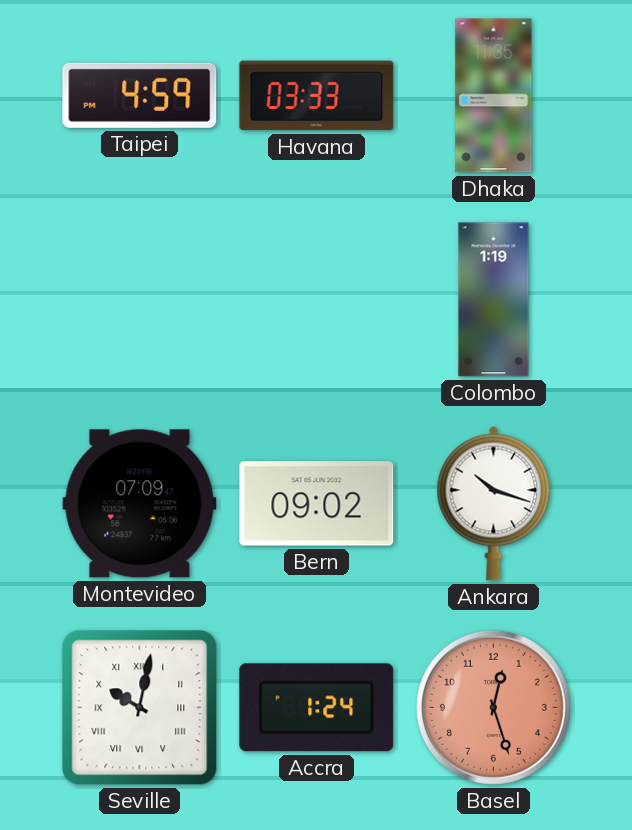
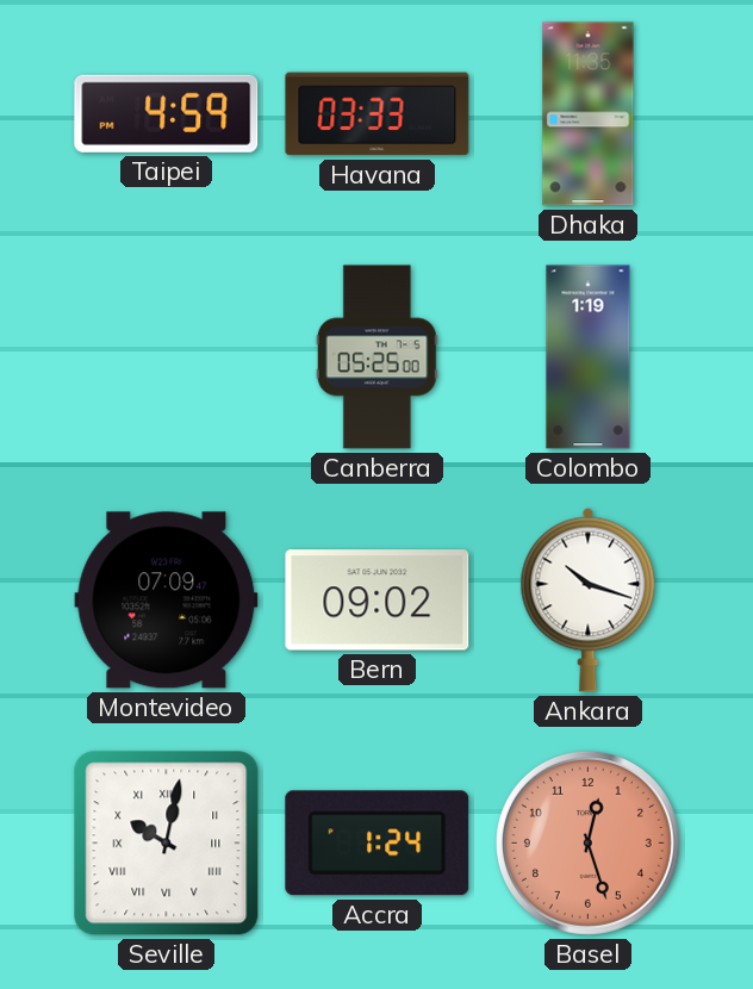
Canberra: none -> 05:25 (376, 357)
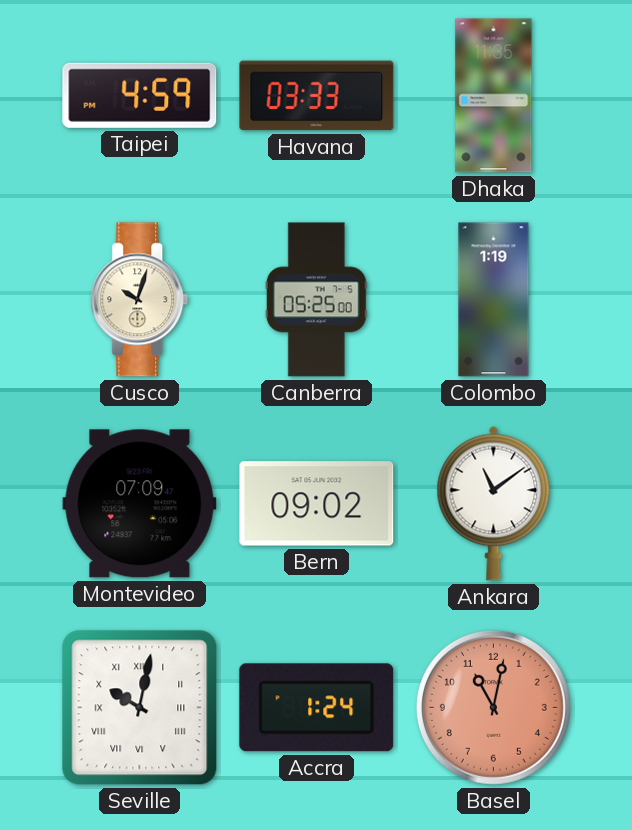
Cusco: none -> 10:03 (140, 300)
Ankara: 10:18 -> 11:09 (494, 503)
Basel: 12:27 -> 11:02 (493, 707)
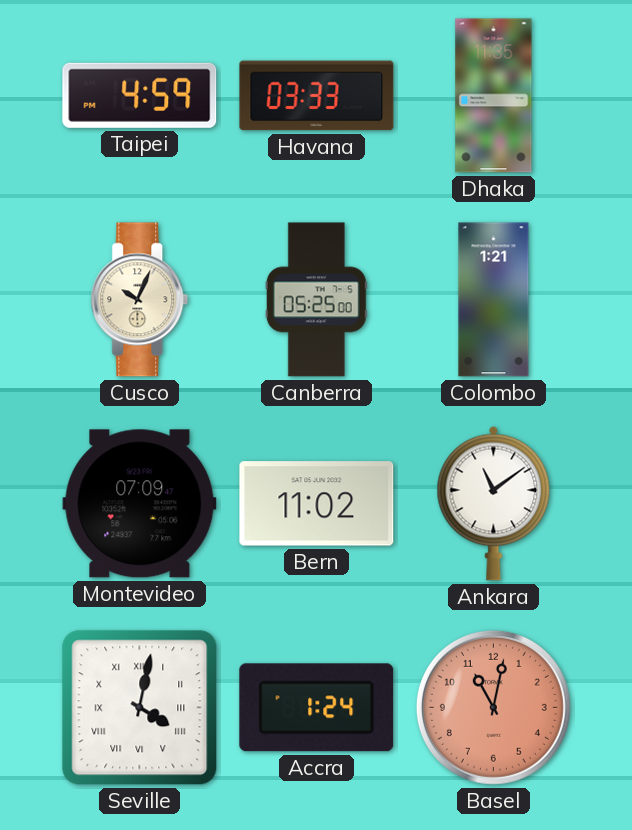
Cusco: 10:03 -> 10:04 (140, 300)
Colombo: 1:19 -> 1:21 (494, 300)
Bern: 09:02 -> 11:02 (317, 504)
Seville: 10:02 -> 4:02 (140, 708)
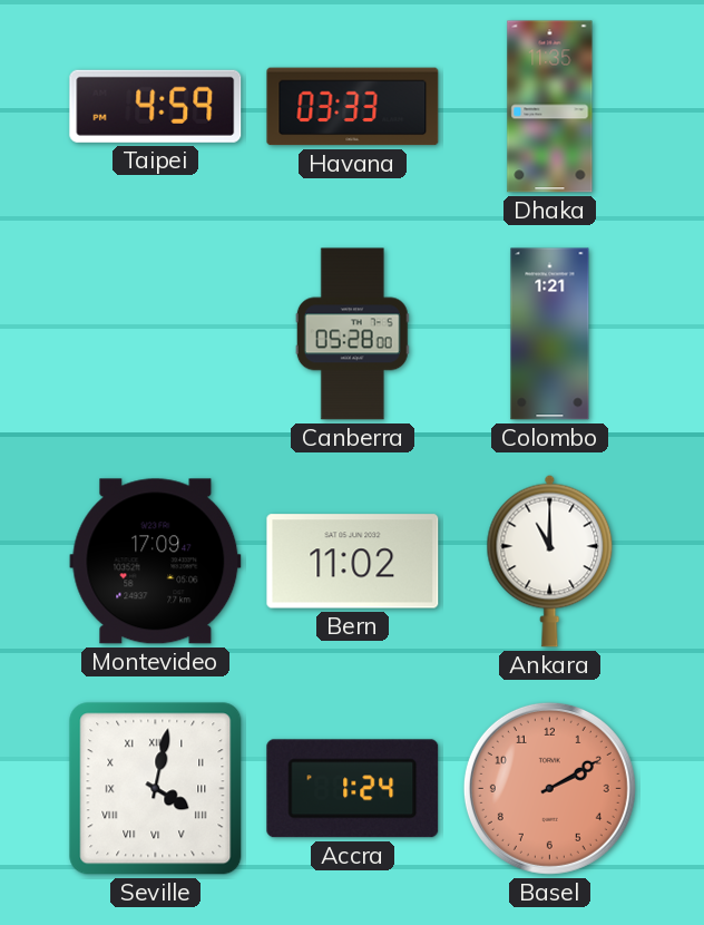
Cusco: 10:04 -> none (140, 300)
Canberra: 05:25 -> 05:28 (352, 334)
Montevideo: 07:09 -> 17:09 (156, 562)
Ankara: 11:09 -> 11:00 (550, 561)
Basel: 11:02 -> 2:10 (549, 788)
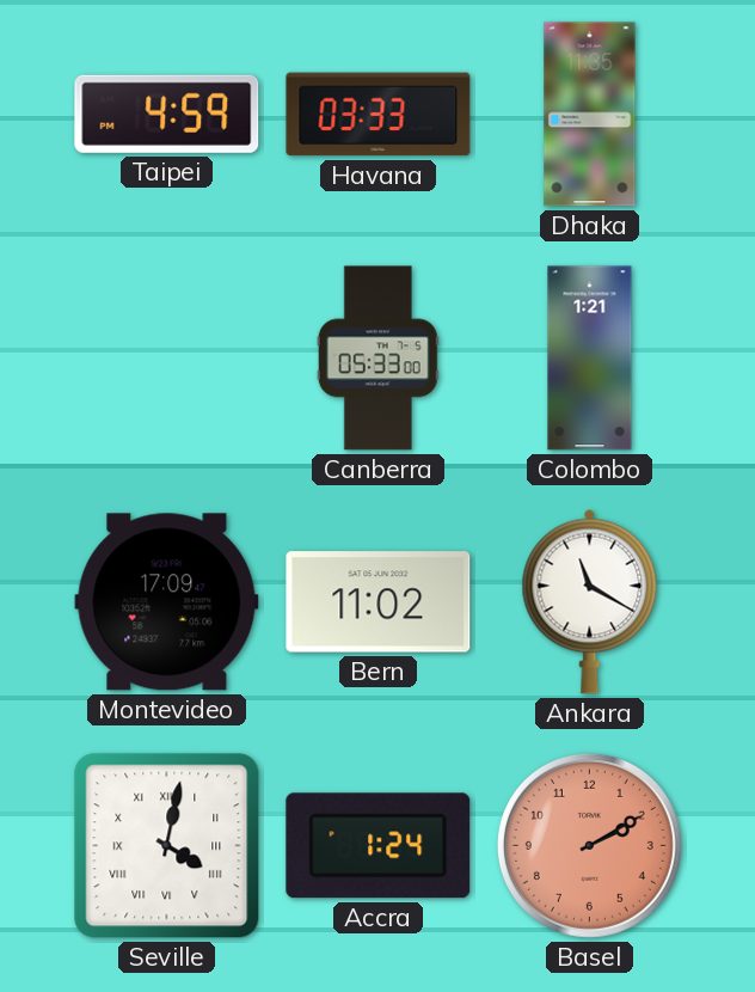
Canberra: 05:28 -> 05:33 (377, 359)
Ankara: 11:00 -> 11:20 (590, 601)
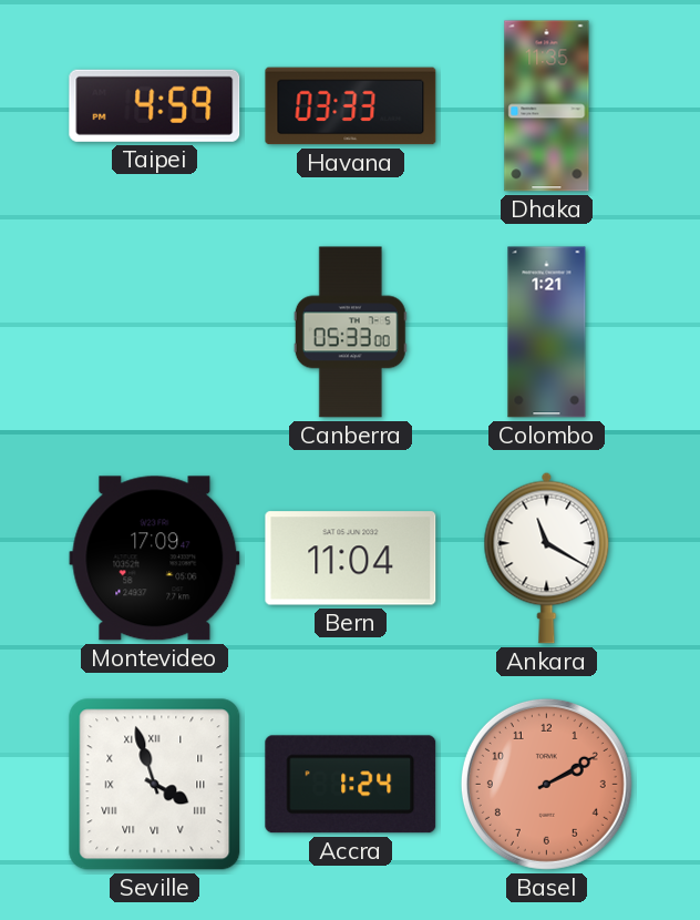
Bern: 11:02 -> 11:04 (351, 559)
Seville: 4:02 -> 3:57 (155, 785)
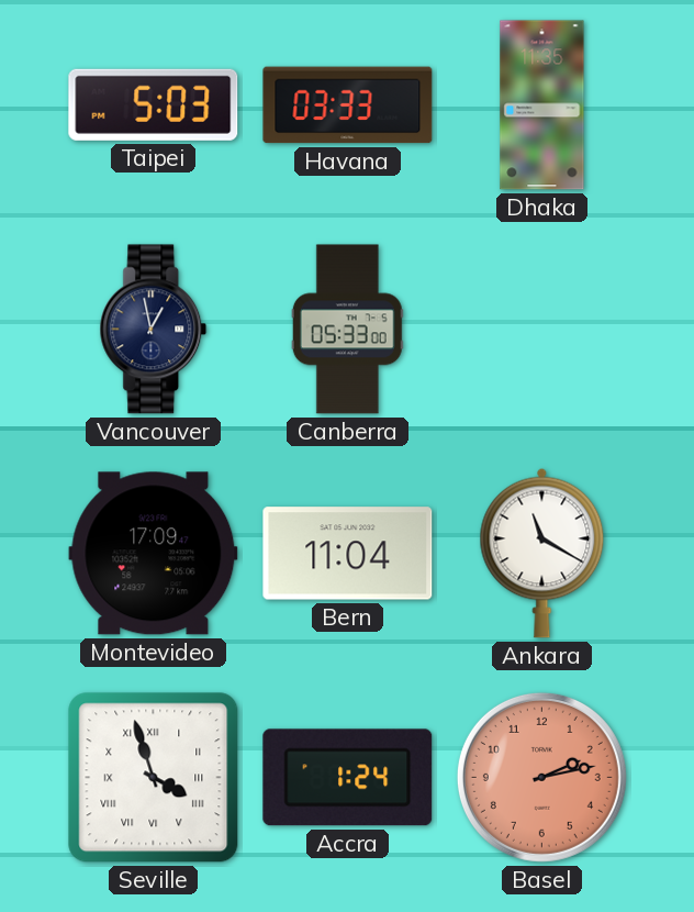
Taipei: 4:59 -> 5:03 (154, 104)
Vancouver: none -> 12:58 (154, 330)
Colombo: 1:21 -> none (547, 333)
Basel: 2:10 -> 2:13 (541, 777)
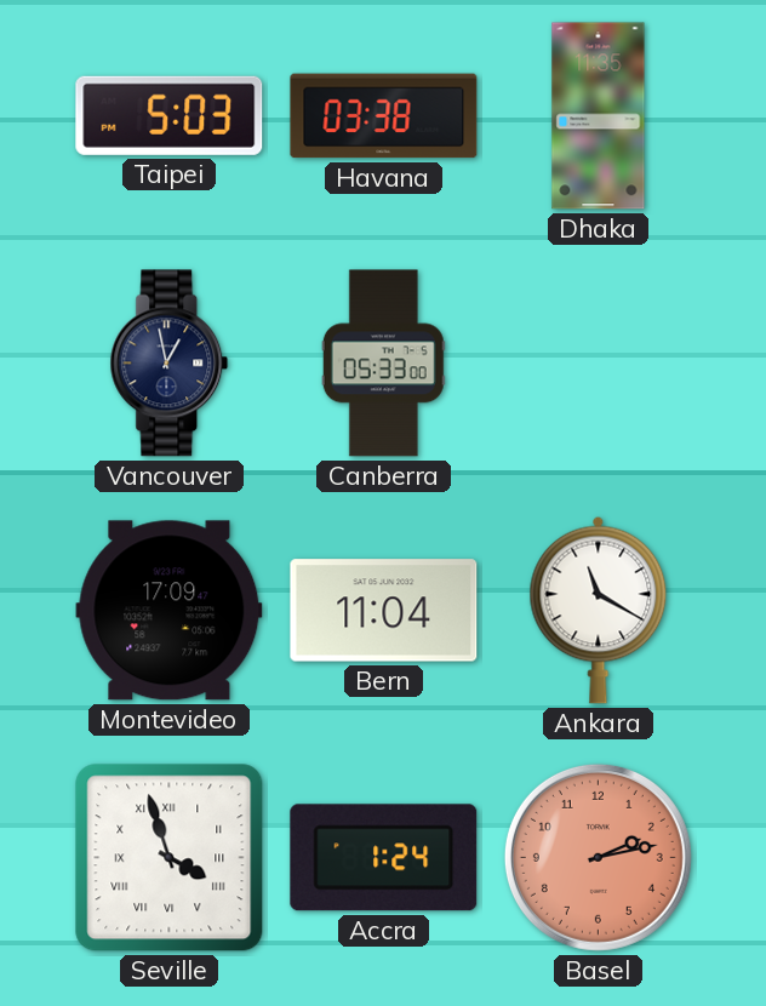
Havana: 03:33 -> 03:38 (384, 116)
